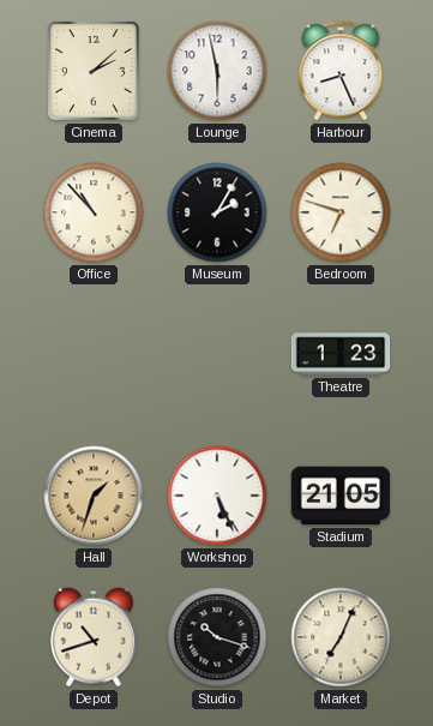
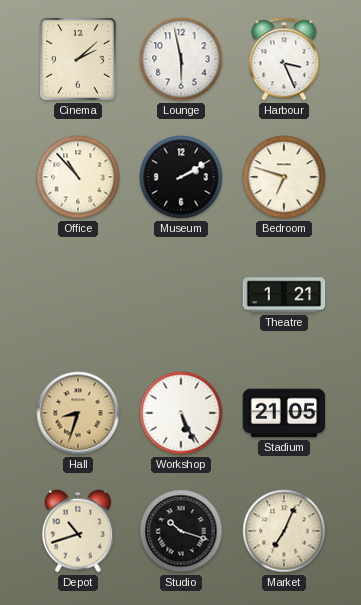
Harbour: 8:26 -> 3:26 (284, 59)
Museum: 2:05 -> 2:10 (181, 177)
Theatre: 1:23 -> 1:21 (284, 295)
Hall: 1:33 -> 8:33 (78, 413)
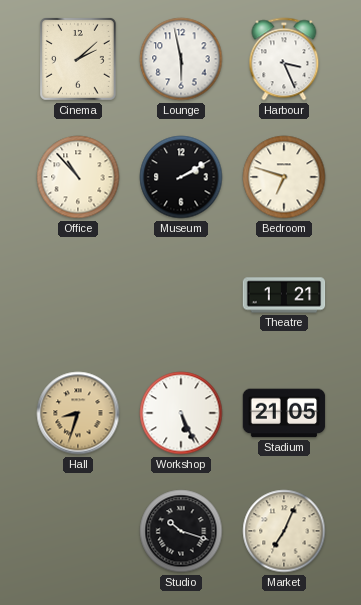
Depot: 10:42 -> none (79, 531)
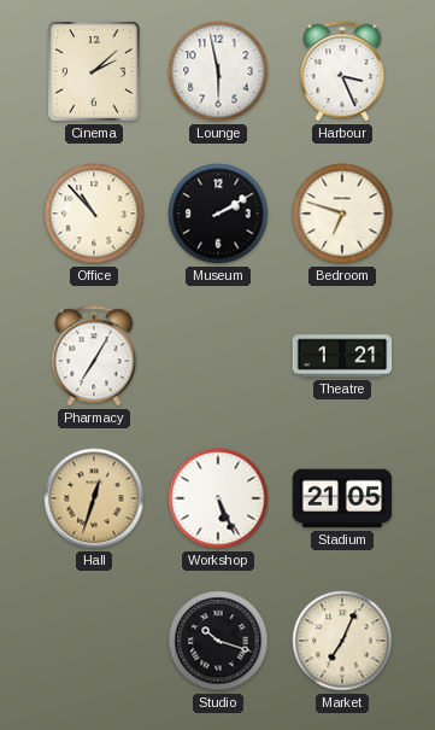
Pharmacy: none -> 7:05 (94, 356)
Hall: 8:33 -> 12:33 (94, 498)
